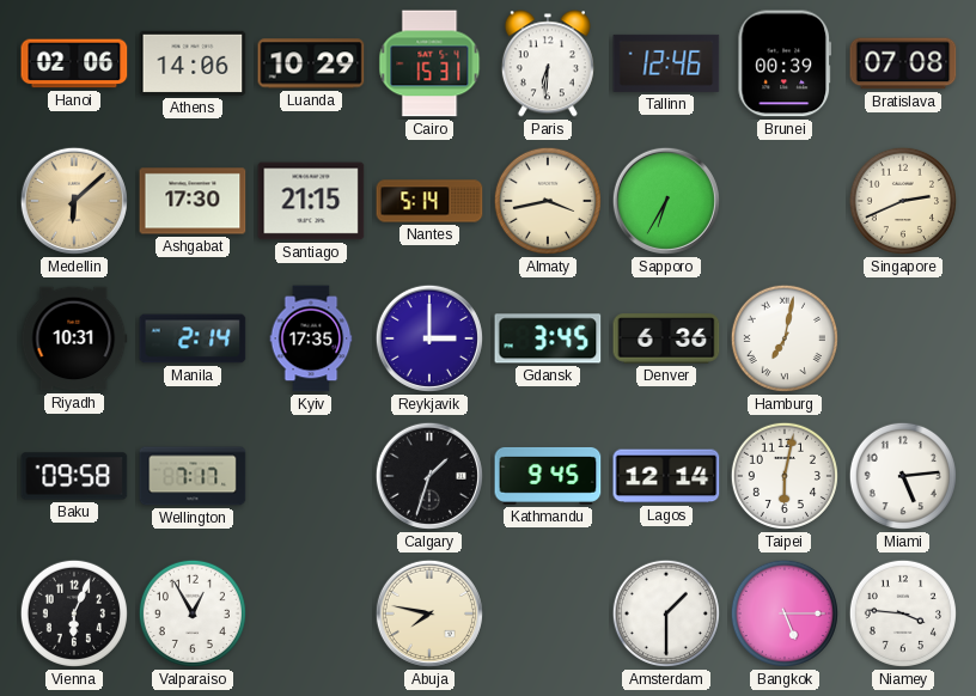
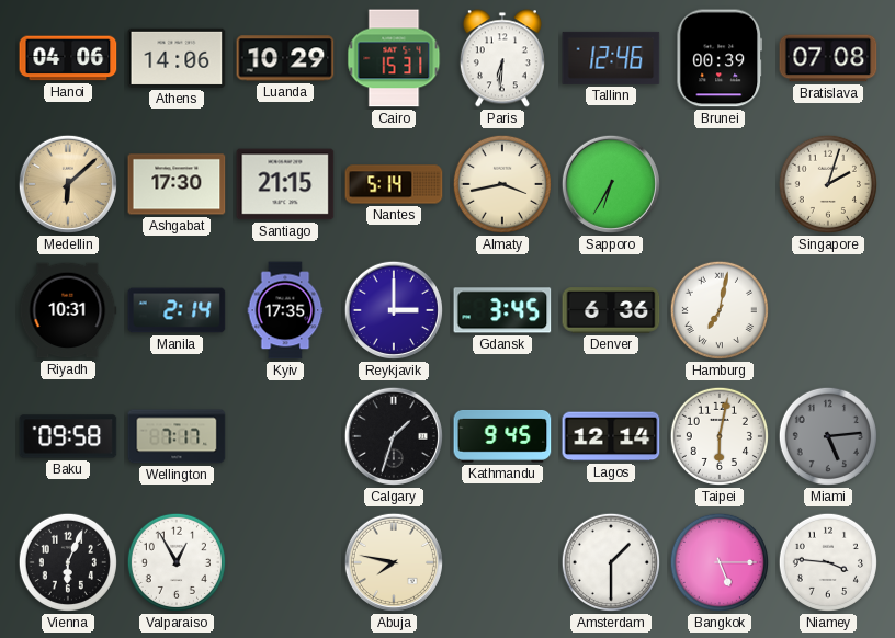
Hanoi: 02:06 -> 04:06 (68, 58)
Singapore: 2:41 -> 2:03 (828, 184)
Miami dial: white -> grey (828, 436)
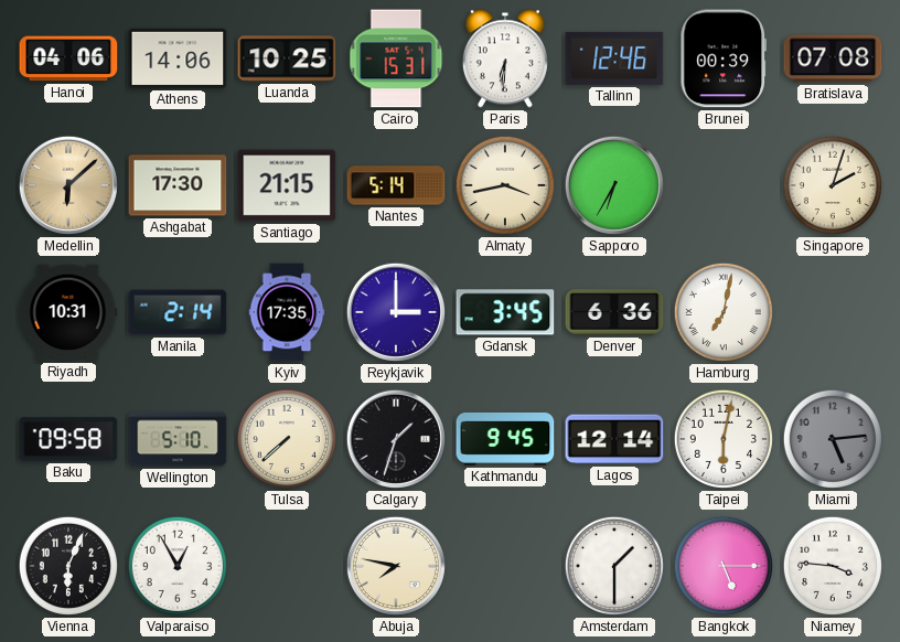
Luanda: 10:29 -> 10:25 (287, 58)
Wellington: 7:17 -> 5:10 (178, 439)
Tulsa: none -> 7:38 (287, 439)
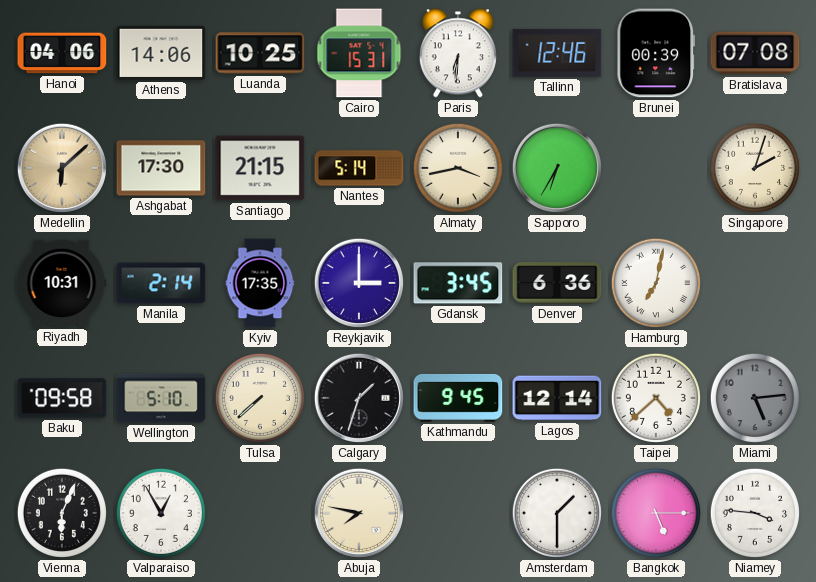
Taipei: 6:02 -> 4:38 (656, 398)
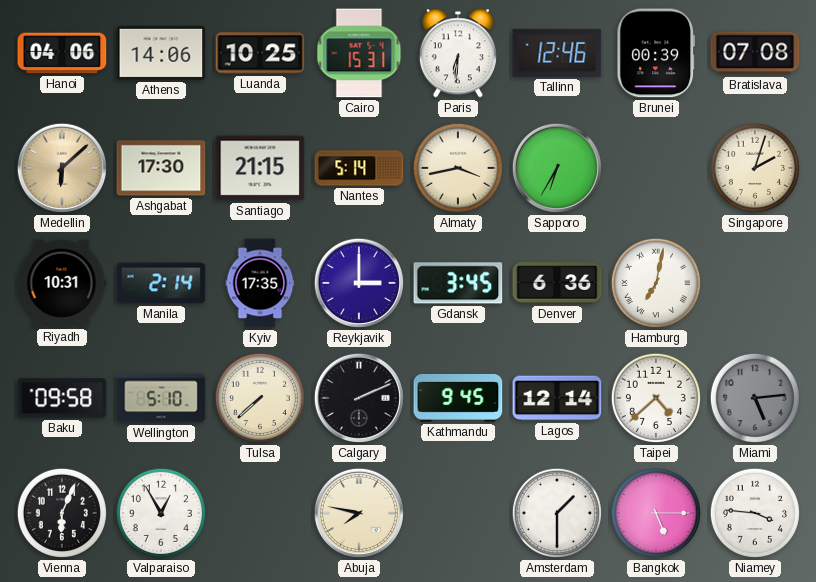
Calgary: 1:33 -> 2:11 (359, 398)
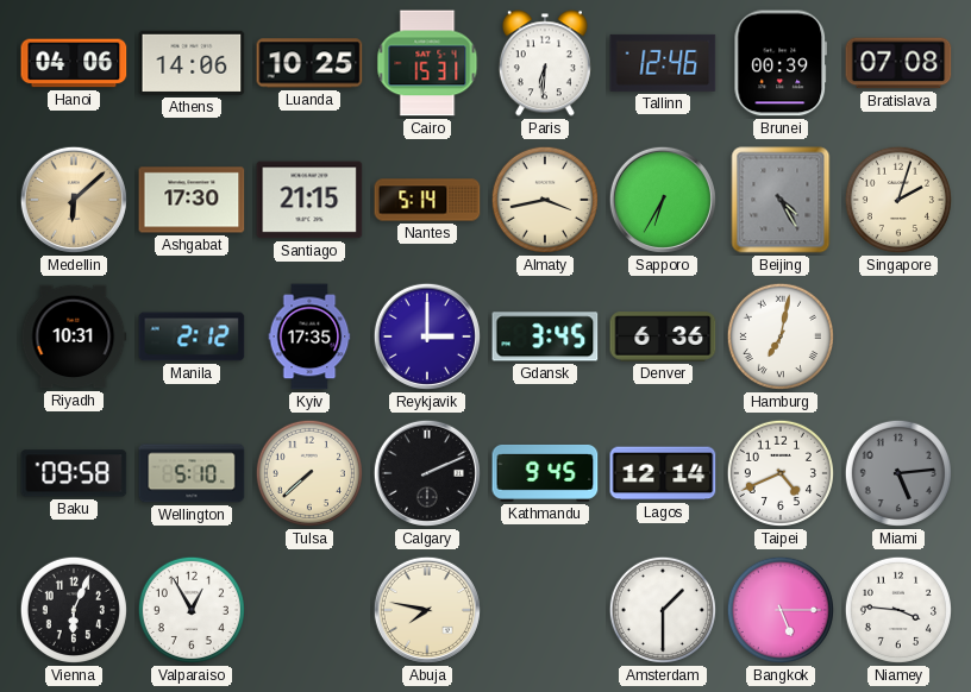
Beijing: none -> 4:25 (781, 200)
Manila: 2:14 -> 2:12 (192, 336)
Taipei: 4:38 -> 4:41 (781, 473)
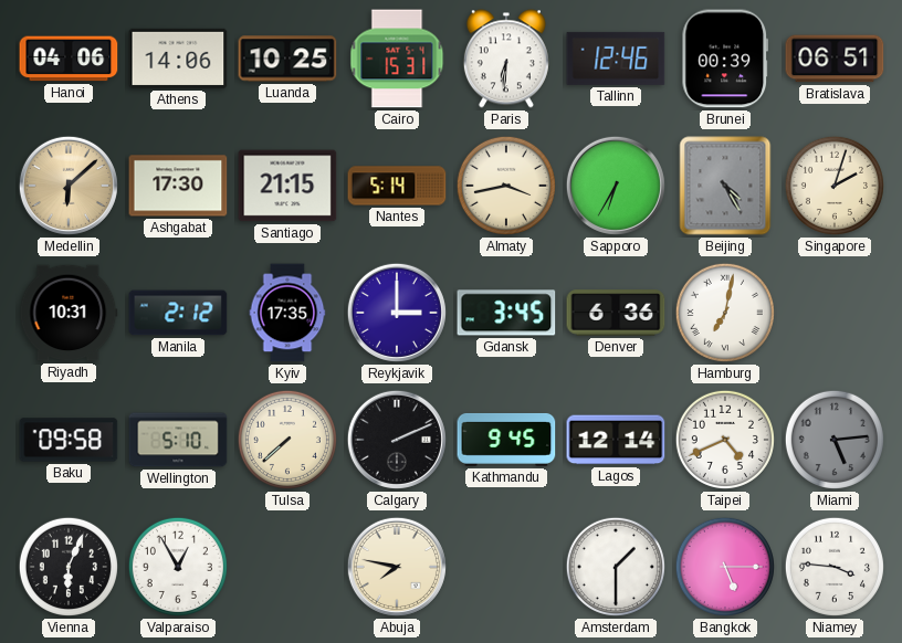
Bratislava: 07:08 -> 06:51 (835, 59)
